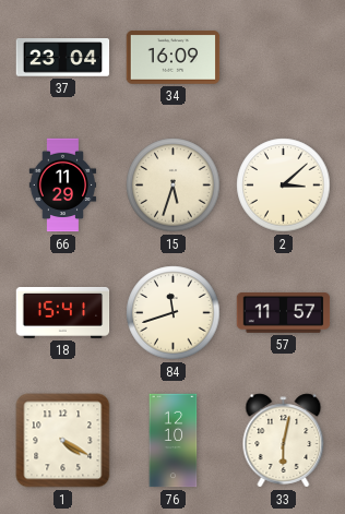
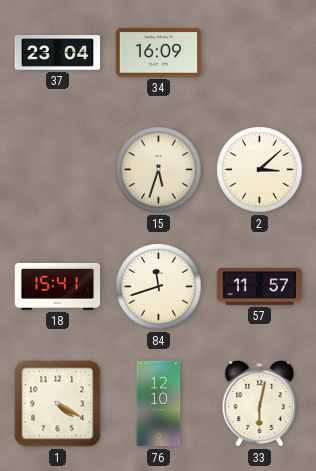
66: 11:29 -> none (63, 186)
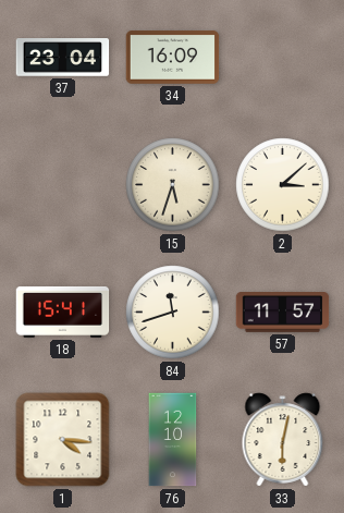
1: 4:20 -> 4:16 (63, 440)
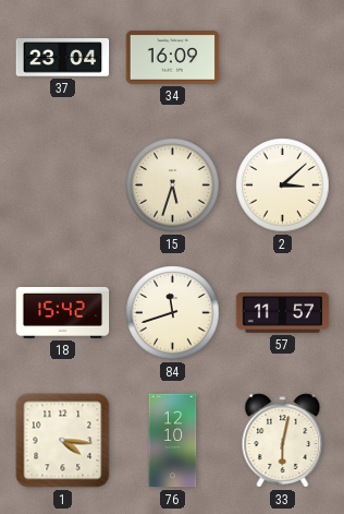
18: 15:41 -> 15:42 (63, 312)
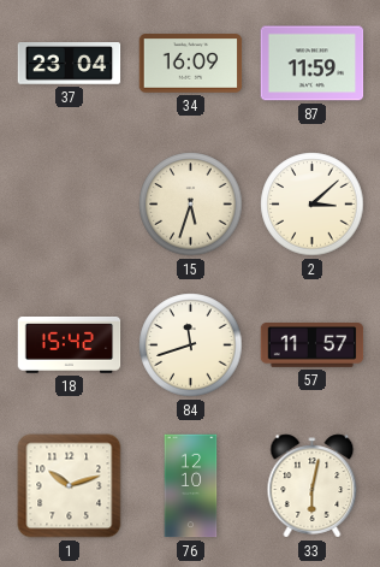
87: none -> 11:59 (313, 64)
1: 4:16 -> 10:12 (70, 486)
